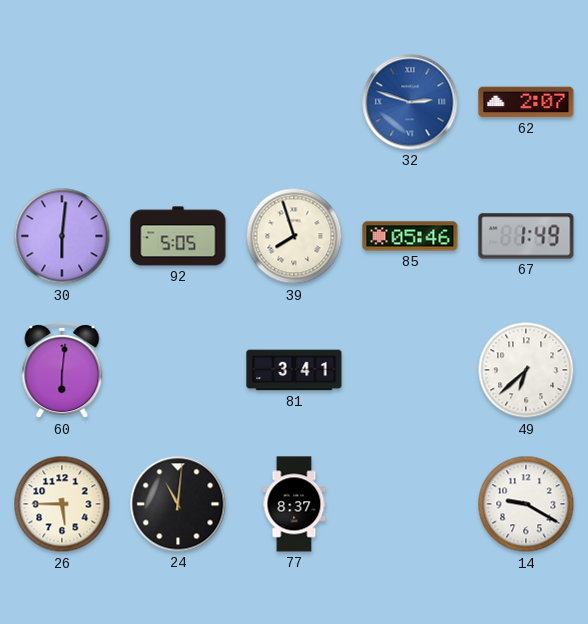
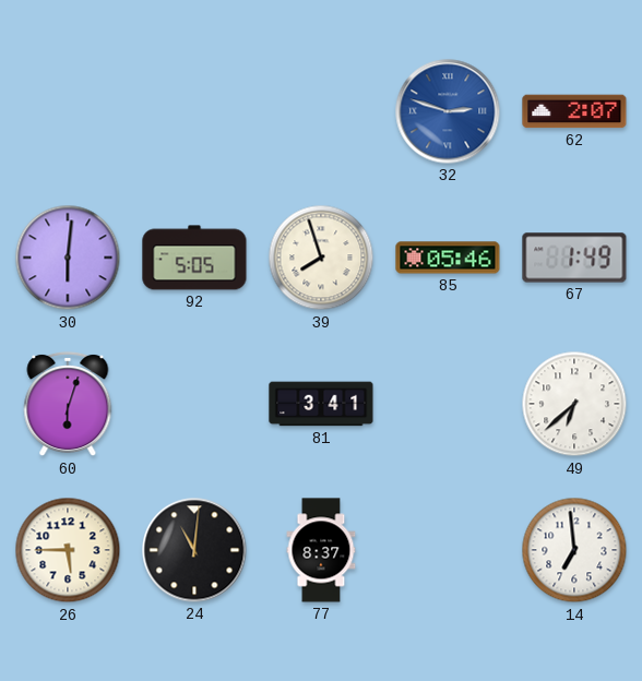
60: 6:01 -> 6:03 (68, 404)
14: 9:20 -> 6:59 (574, 550)
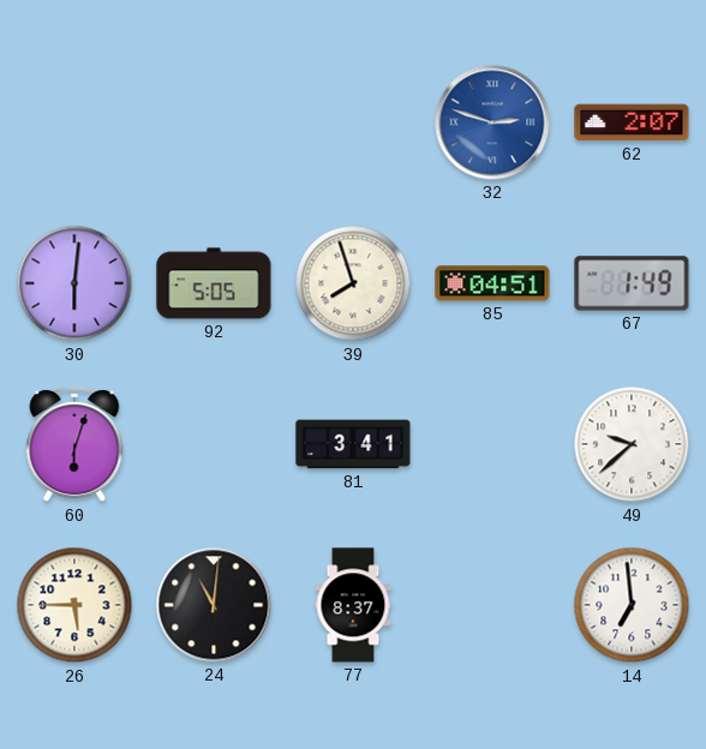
85: 05:46 -> 04:51 (492, 283)
49: 6:38 -> 9:38 (632, 444)
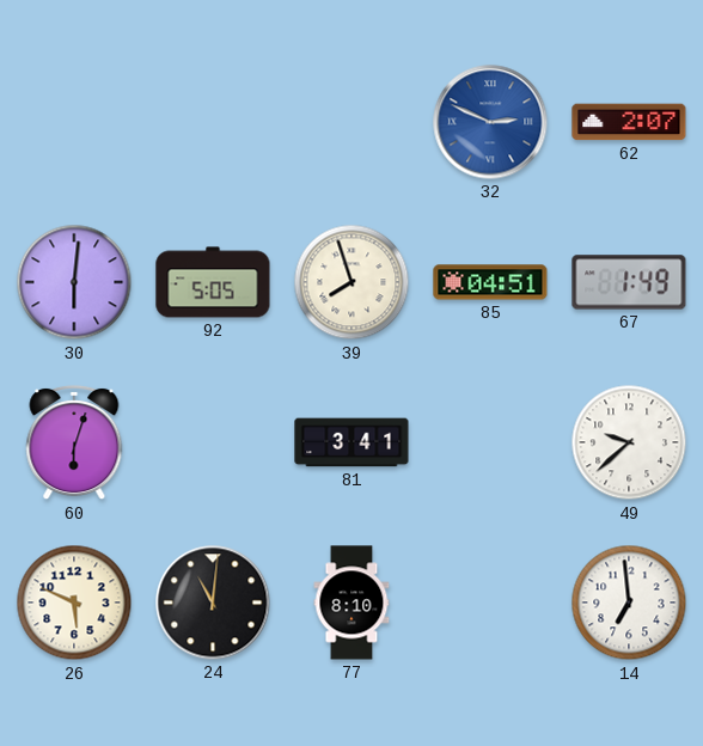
32: 2:48 -> 2:49 (490, 122)
26: 5:45 -> 5:49 (74, 603)
77: 8:37 -> 8:10 (351, 603)
